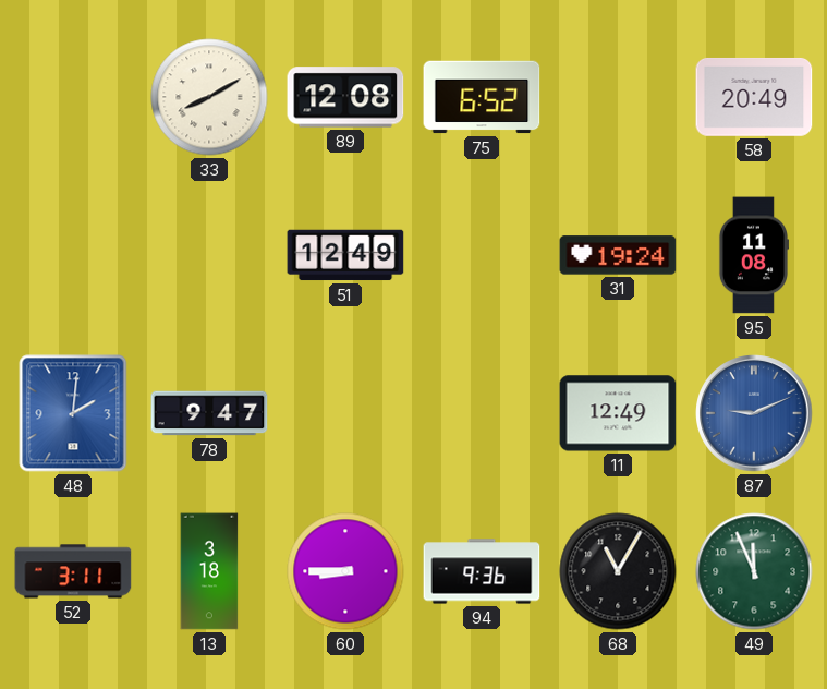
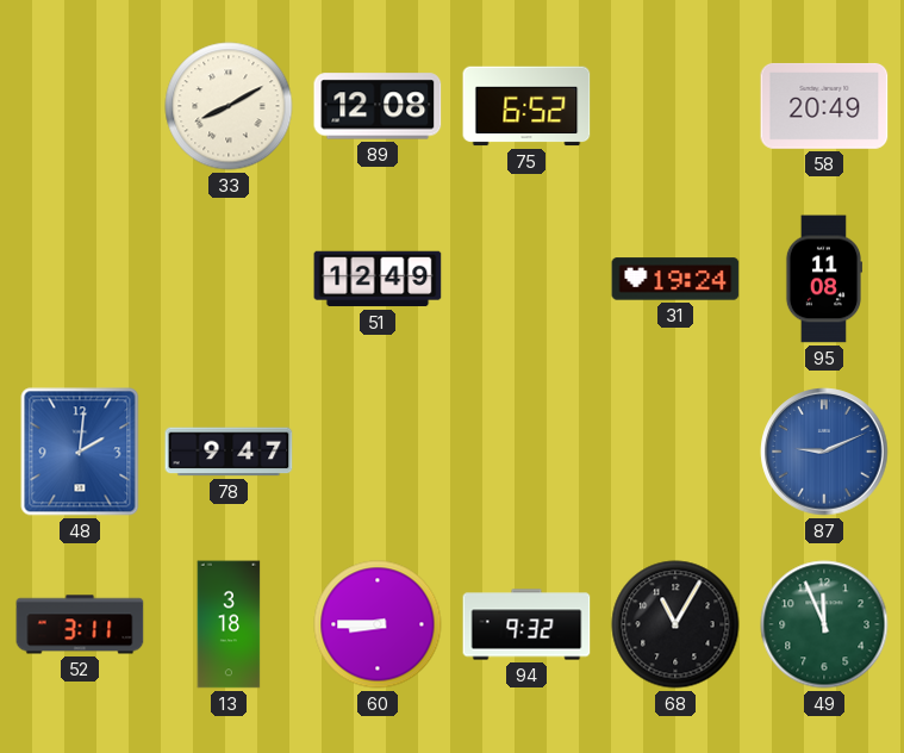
11: 12:49 -> none (618, 413)
94: 9:36 -> 9:32 (526, 624)
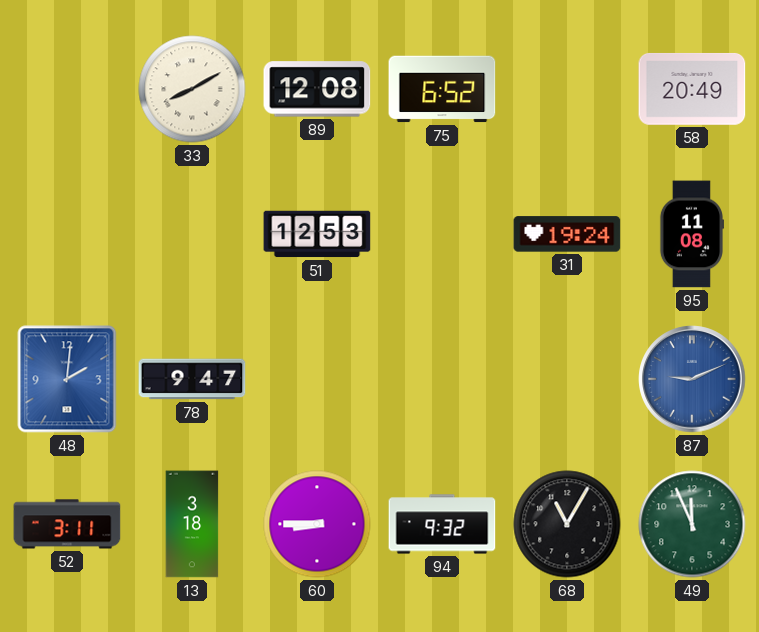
51: 12:49 -> 12:53 (317, 234)
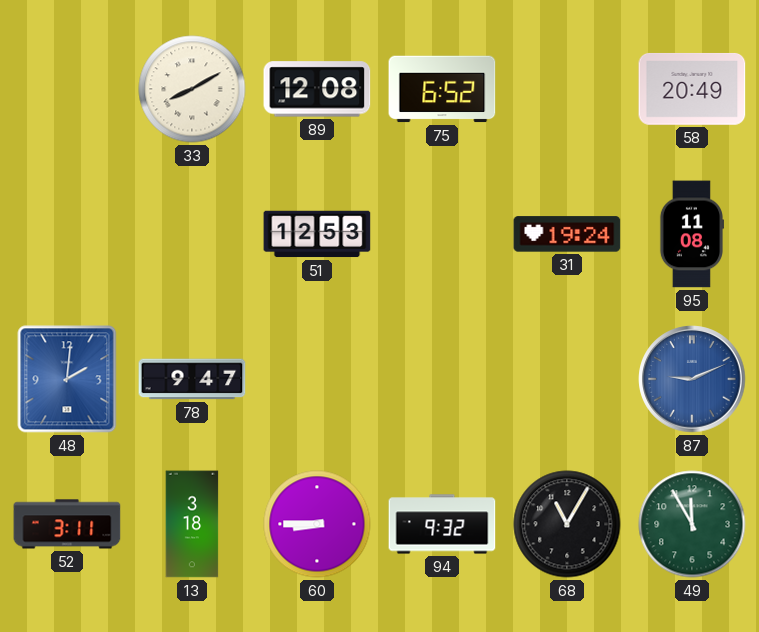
49: 11:56 -> 11:55 (692, 524)
